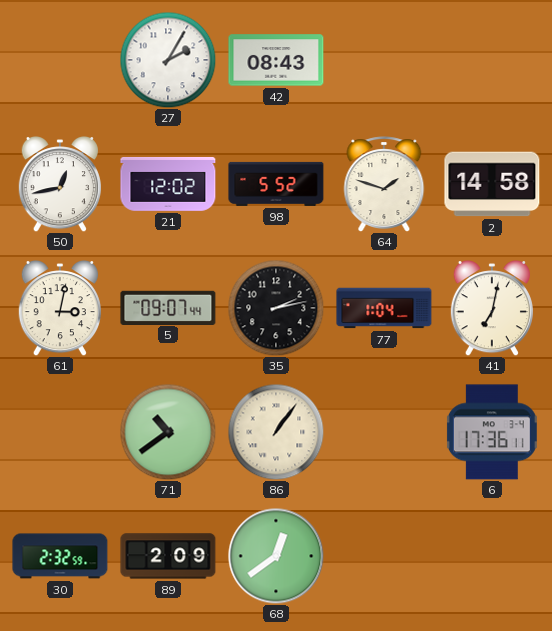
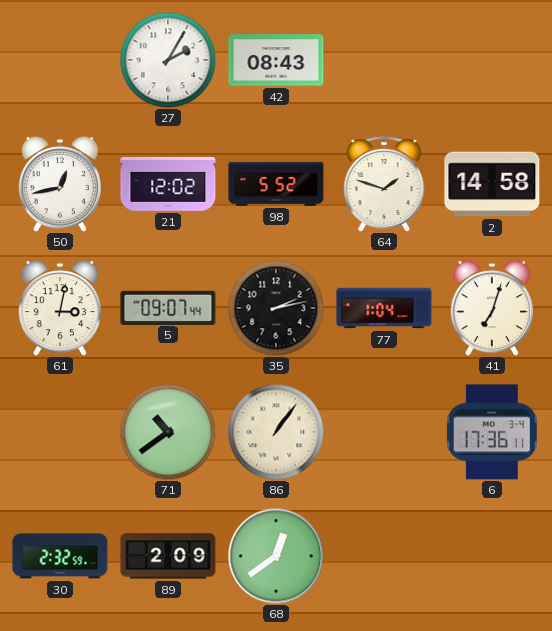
41: 7:02 -> 7:03 (492, 309)
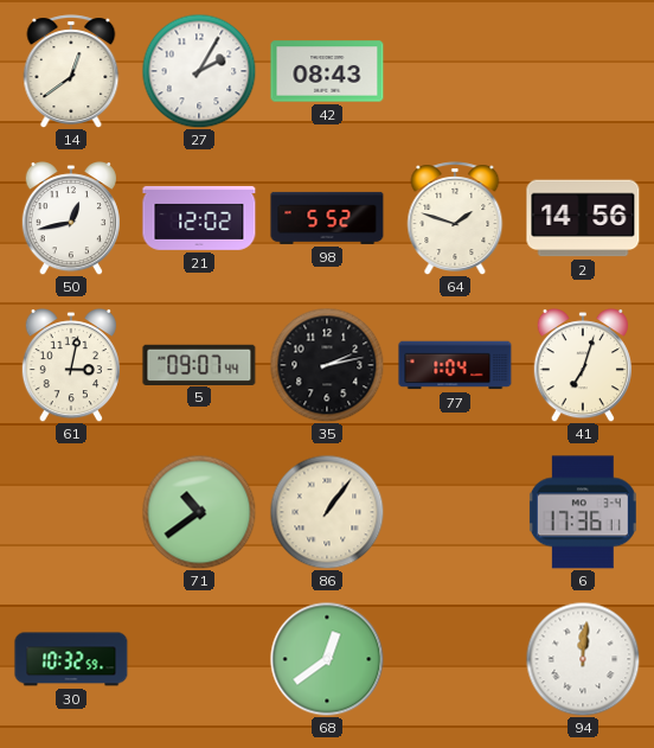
14: none -> 12:39 (71, 71)
2: 14:58 -> 14:56 (583, 218)
30: 2:32 -> 10:32 (71, 659)
89: 2:09 -> none (168, 556)
94: none -> 12:01 (583, 659)
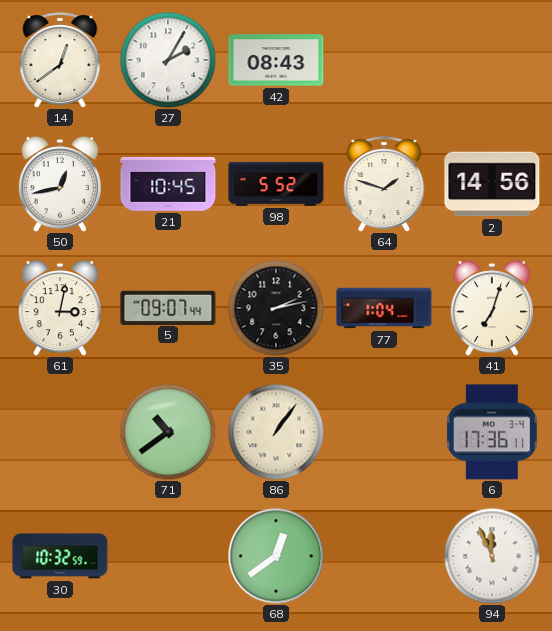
21: 12:02 -> 10:45 (168, 184)
94: 12:01 -> 11:56 (492, 556)
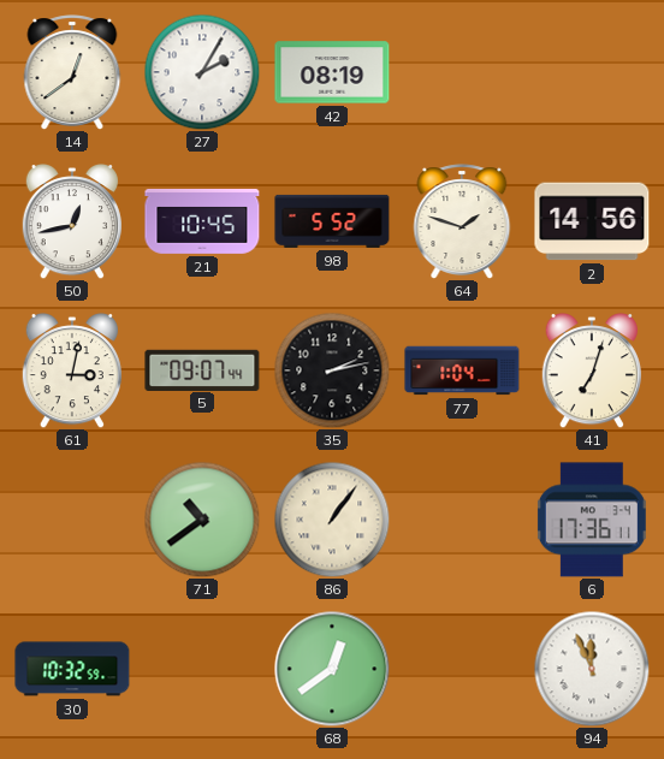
42: 08:43 -> 08:19 (332, 72)
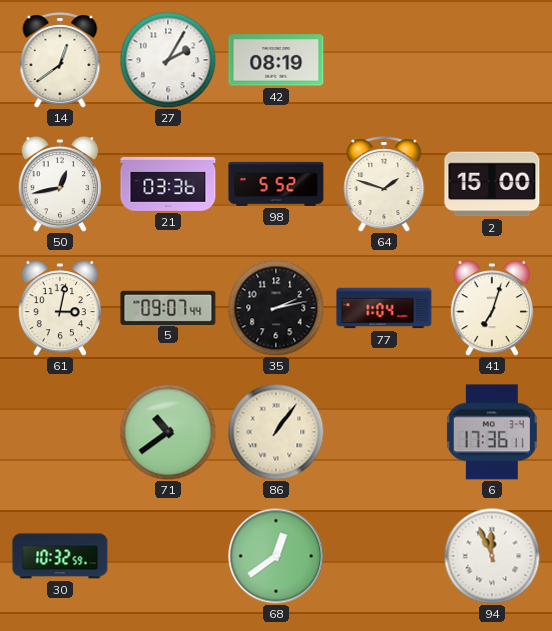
21: 10:45 -> 03:36 (168, 184)
2: 14:56 -> 15:00 (492, 184)
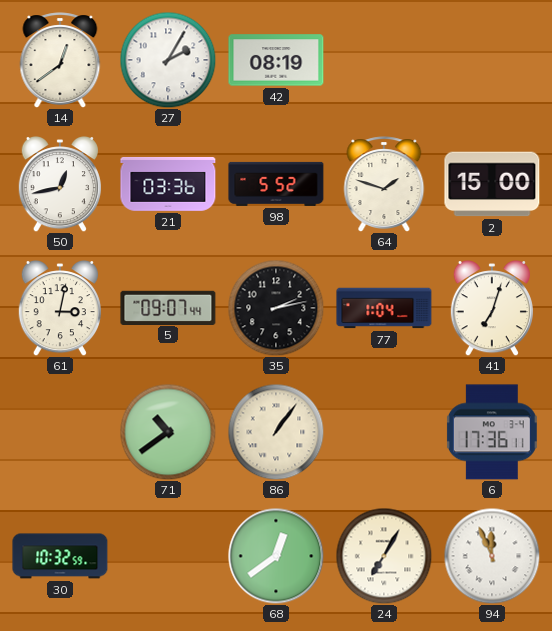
24: none -> 7:05 (384, 556)
